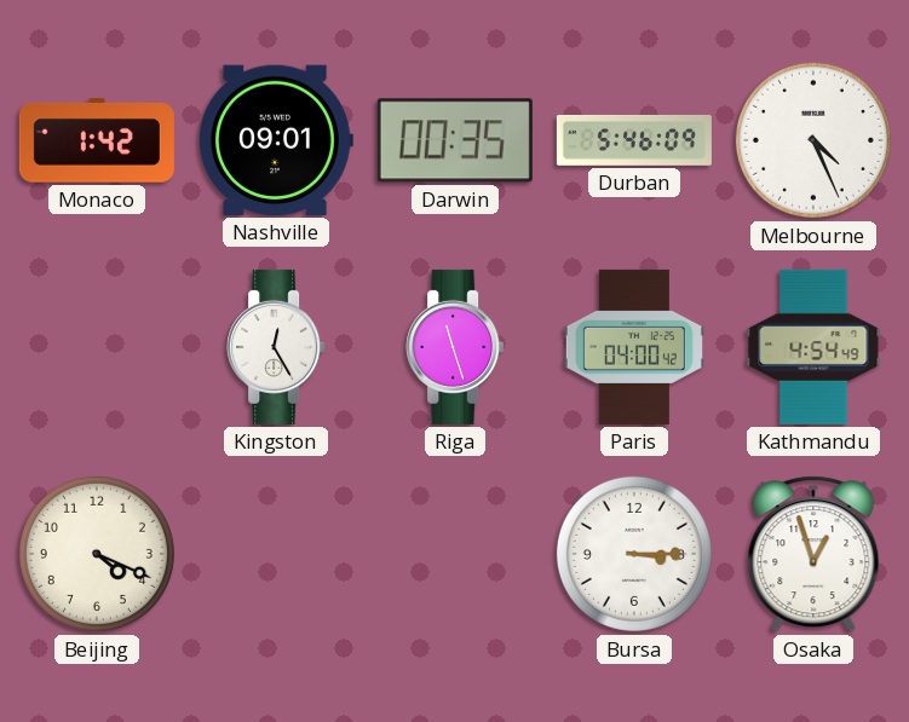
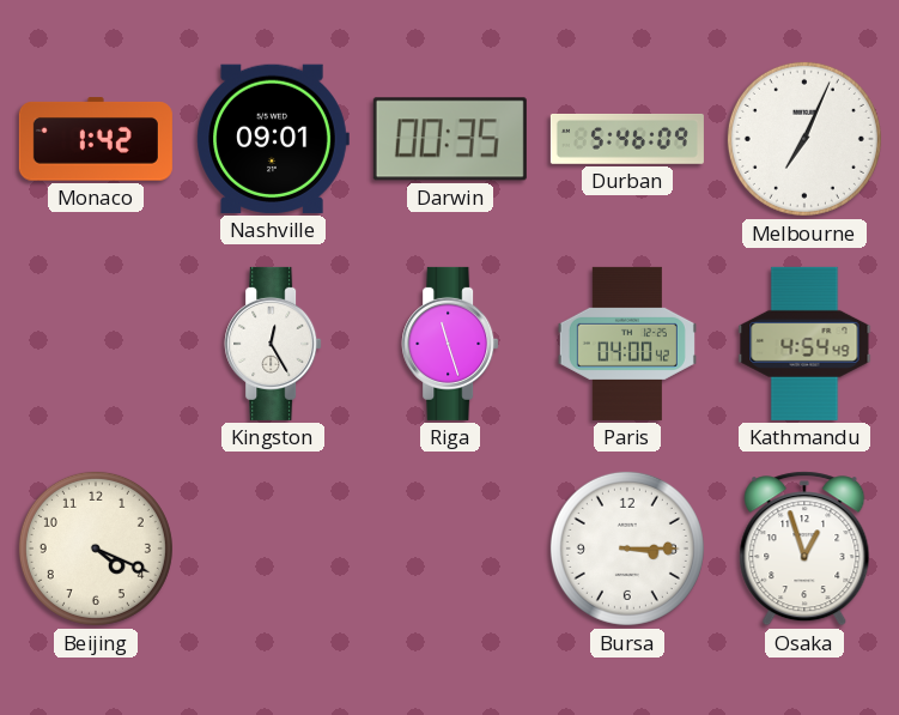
Melbourne: 4:26 -> 7:04 (804, 139)
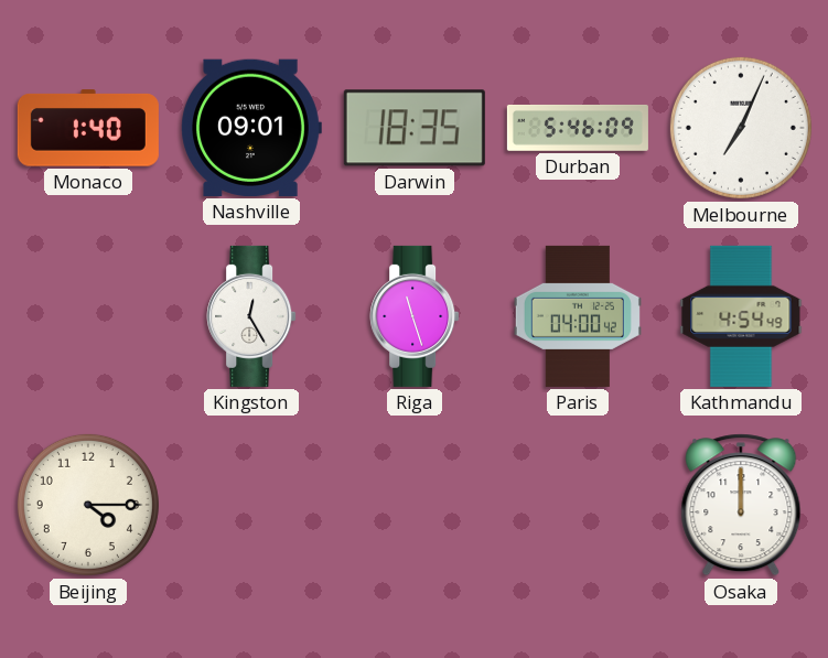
Monaco: 1:42 -> 1:40 (88, 128)
Darwin: 00:35 -> 18:35 (415, 128)
Beijing: 4:19 -> 4:15 (88, 505)
Bursa: 3:15 -> none (627, 549)
Osaka: 12:57 -> 12:00 (741, 505)
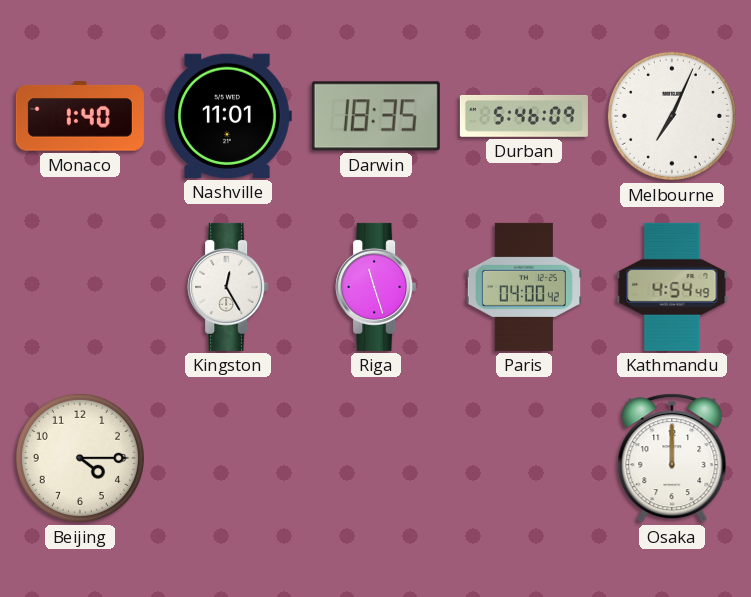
Nashville: 09:01 -> 11:01 (228, 116)
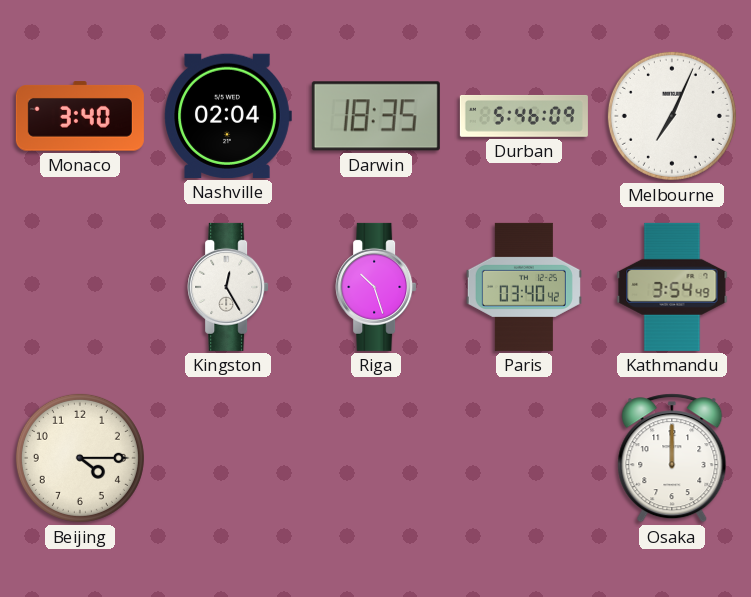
Monaco: 1:40 -> 3:40 (80, 116)
Nashville: 11:01 -> 02:04 (228, 116)
Riga: 11:27 -> 10:27 (376, 287)
Paris: 04:00 -> 03:40 (524, 287)
Kathmandu: 4:54 -> 3:54 (672, 287)
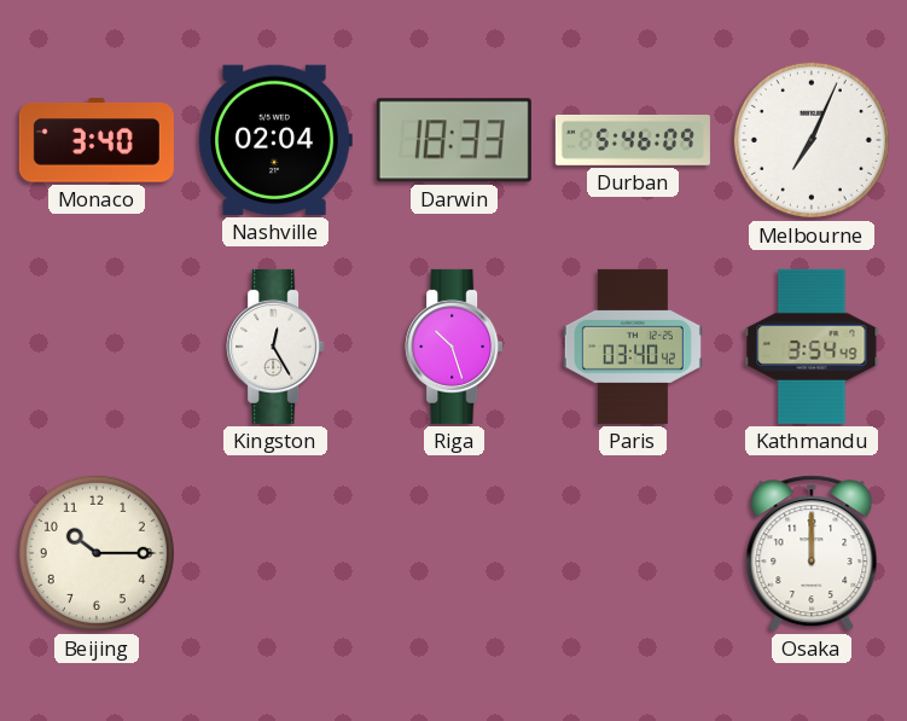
Darwin: 18:35 -> 18:33 (454, 140)
Beijing: 4:15 -> 10:15 (97, 553)
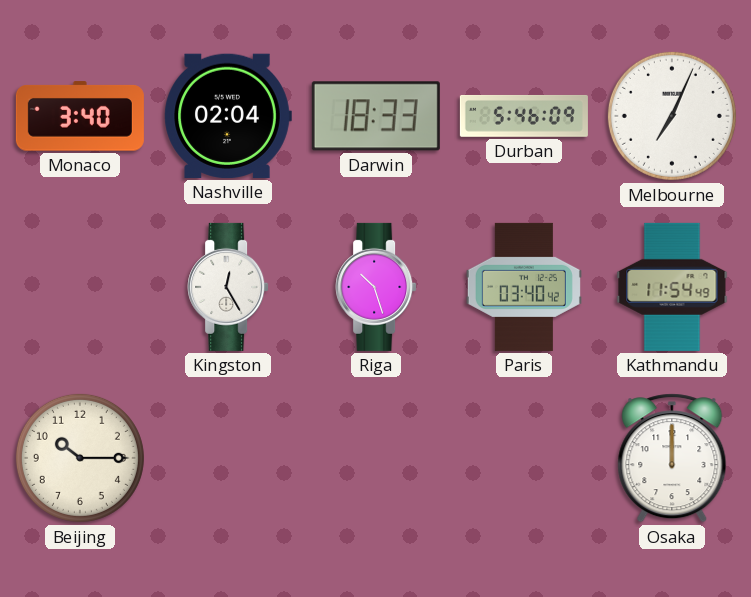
Kathmandu: 3:54 -> 11:54 (672, 287)
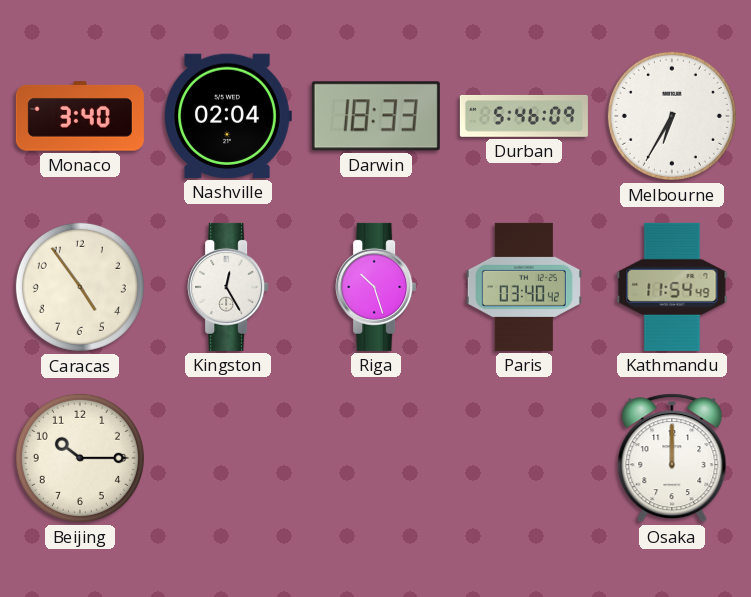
Melbourne: 7:04 -> 6:35 (672, 116)
Caracas: none -> 4:54 (80, 287)
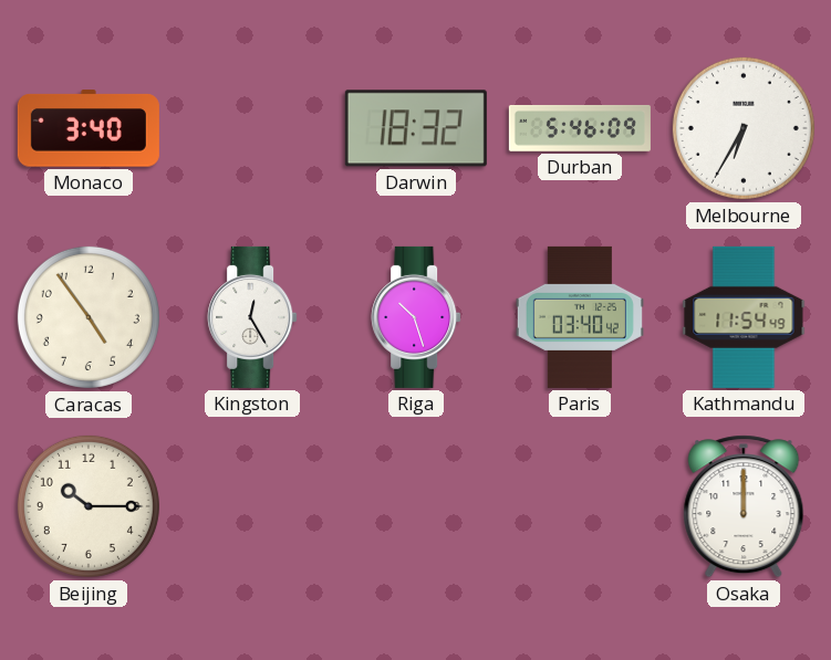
Nashville: 02:04 -> none (228, 116)
Darwin: 18:33 -> 18:32 (416, 128)
